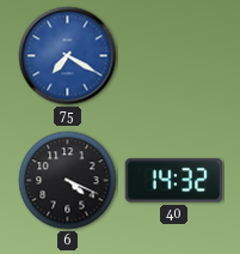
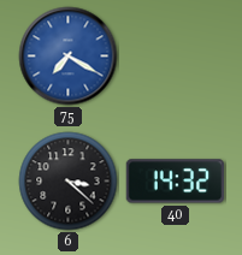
6: 4:19 -> 3:22 (69, 182)
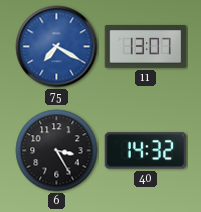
11: none -> 13:07 (146, 47)
6: 3:22 -> 3:25 (57, 151)
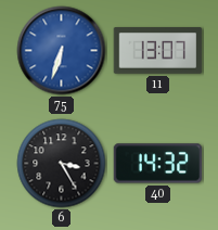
75: 7:20 -> 6:33 (62, 51)
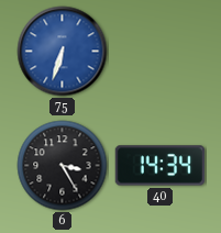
11: 13:07 -> none (158, 51)
40: 14:32 -> 14:34 (161, 166)
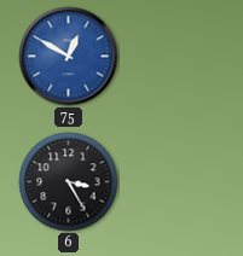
75: 6:33 -> 12:50 (69, 57)
40: 14:34 -> none (161, 166)
